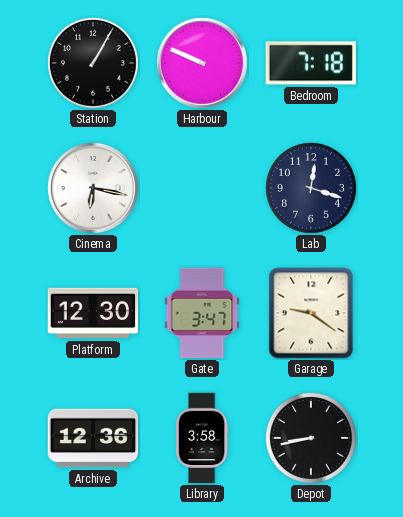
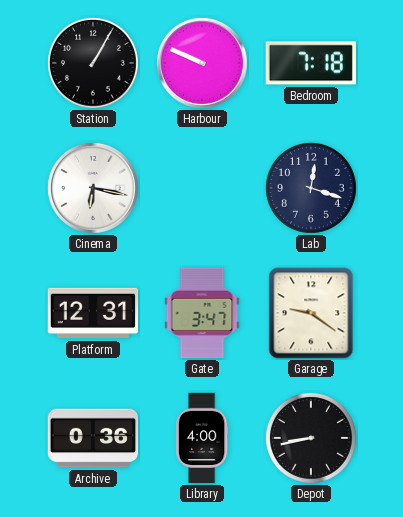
Platform: 12:30 -> 12:31 (93, 313)
Archive: 12:36 -> 0:36 (93, 438)
Library: 3:58 -> 4:00 (202, 438)
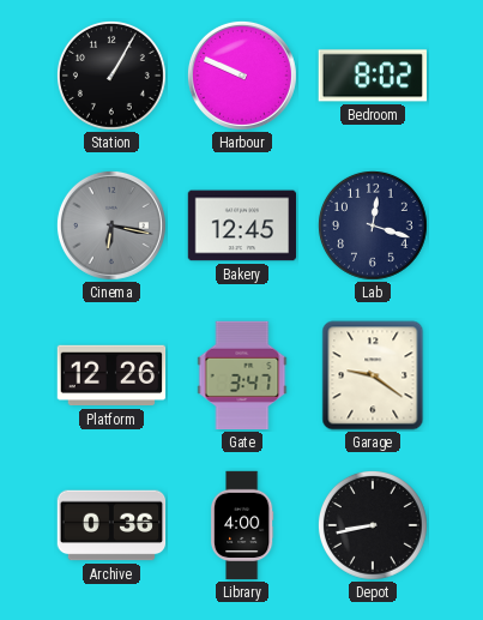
Bedroom: 7:18 -> 8:02 (373, 76)
Cinema dial: white -> grey (111, 225)
Bakery: none -> 12:45 (242, 225)
Platform: 12:31 -> 12:26 (111, 375)
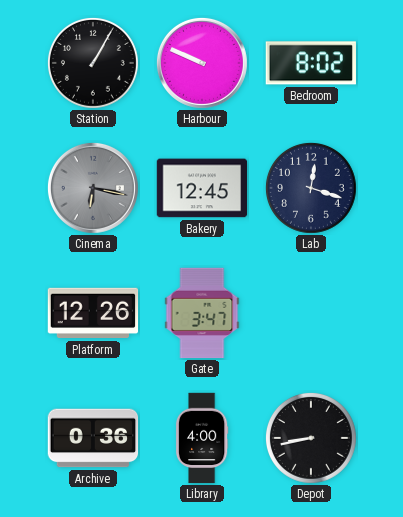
Garage: 9:21 -> none (373, 375)
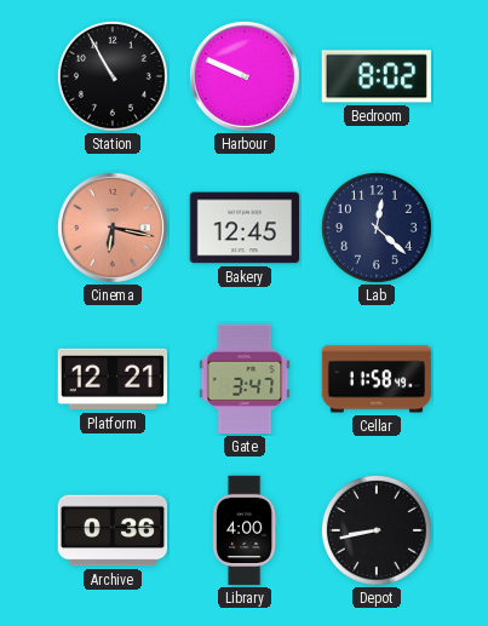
Station: 1:05 -> 10:55 (113, 76)
Cinema dial: grey -> salmon (113, 228)
Lab: 12:18 -> 12:22 (377, 228)
Platform: 12:26 -> 12:21 (113, 379)
Cellar: none -> 11:58 (377, 379)
